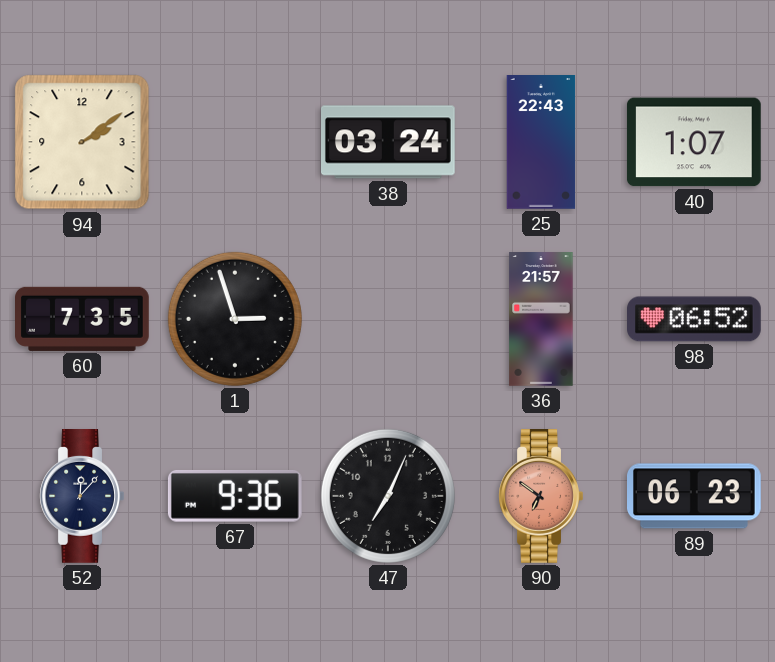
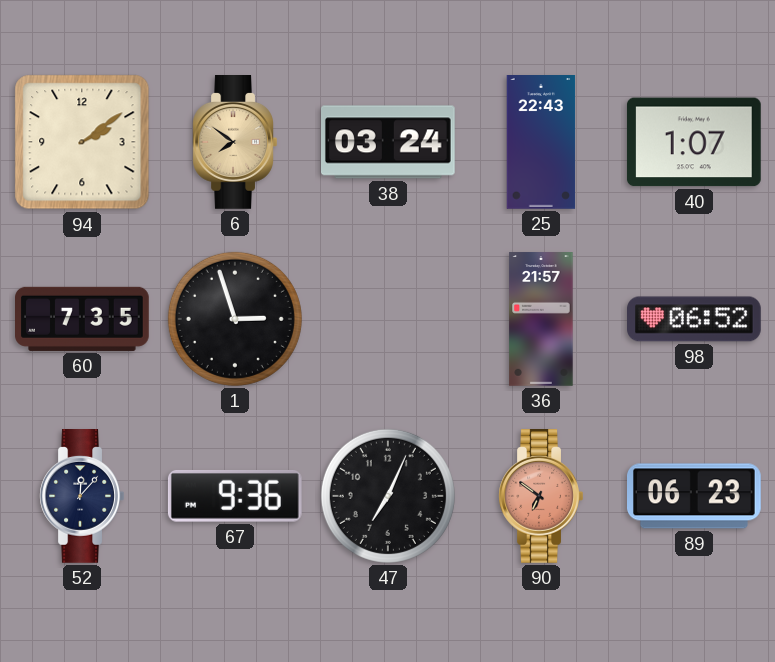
6: none -> 7:51 (235, 143)
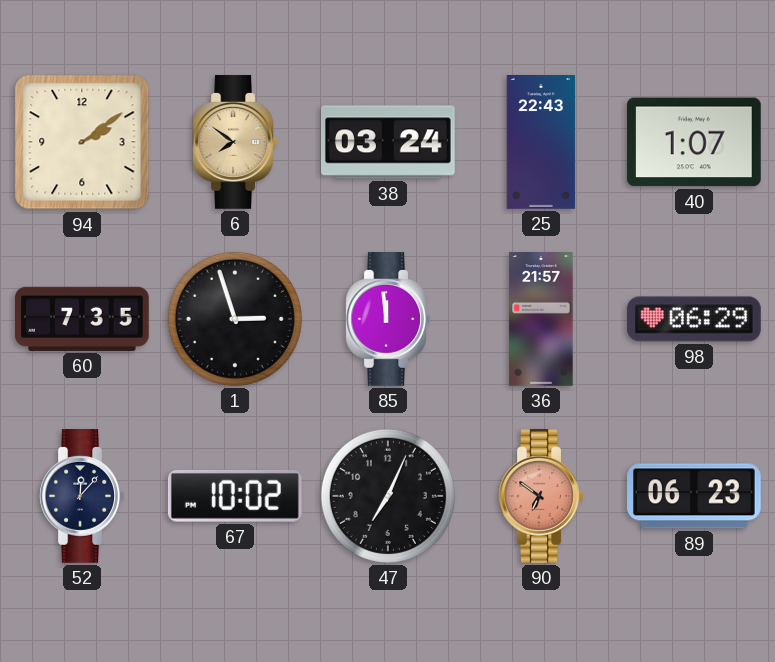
85: none -> 11:59 (388, 320)
98: 06:52 -> 06:29 (695, 319)
67: 9:36 -> 10:02 (235, 496)
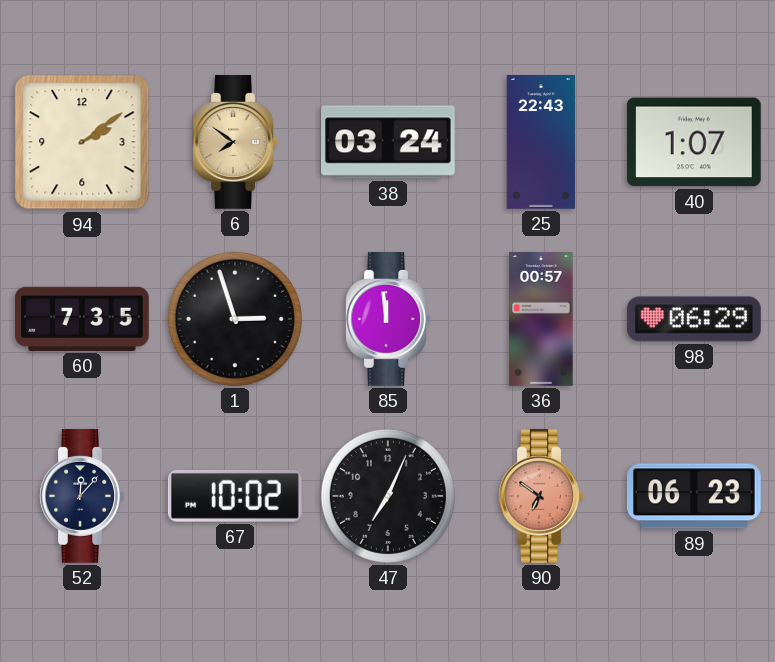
36: 21:57 -> 00:57 (541, 319)
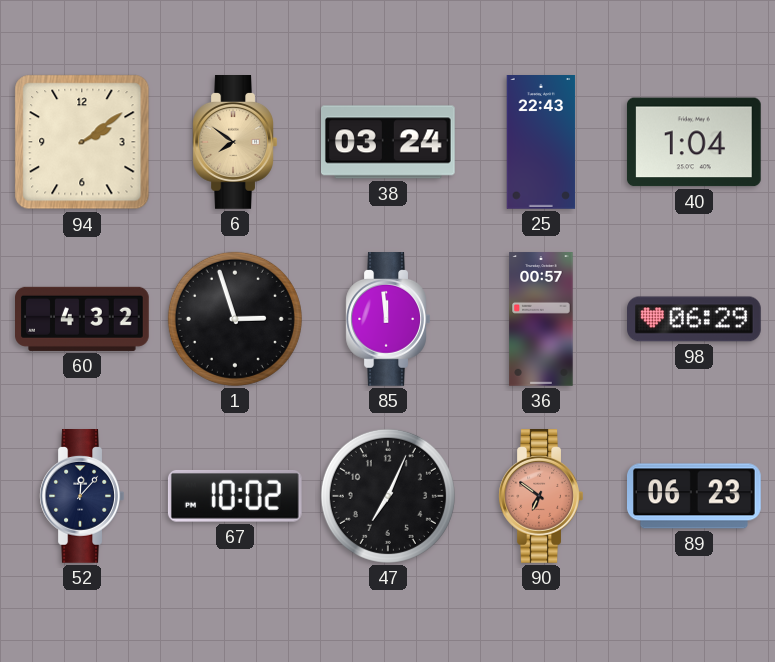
40: 1:07 -> 1:04 (694, 142)
60: 7:35 -> 4:32 (83, 319)
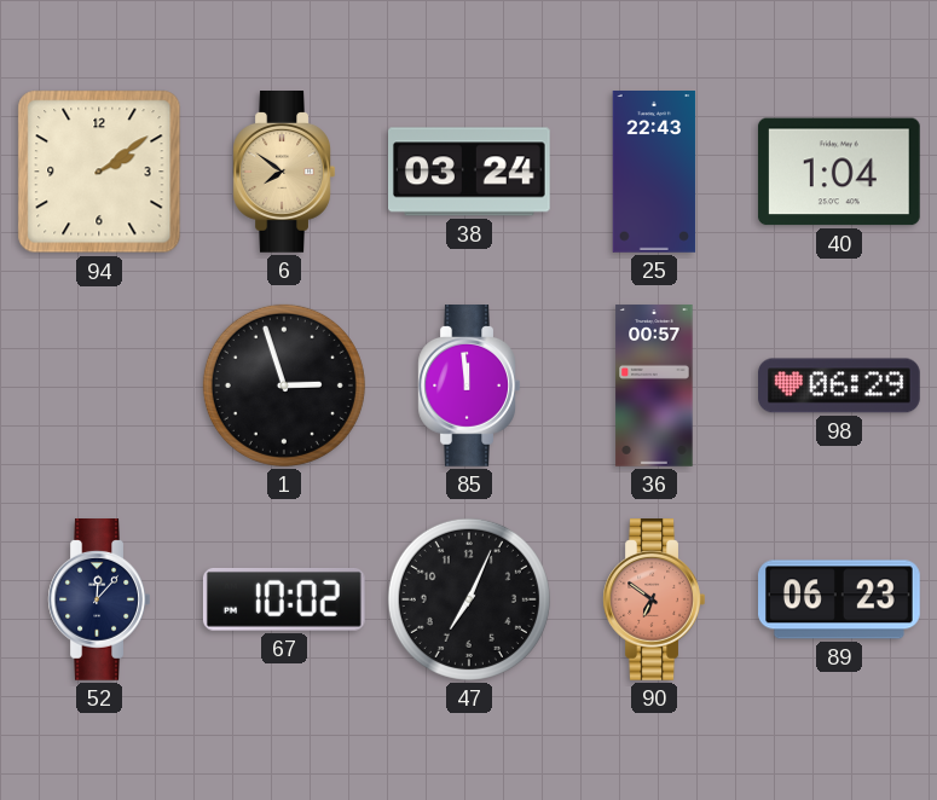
60: 4:32 -> none (83, 319)
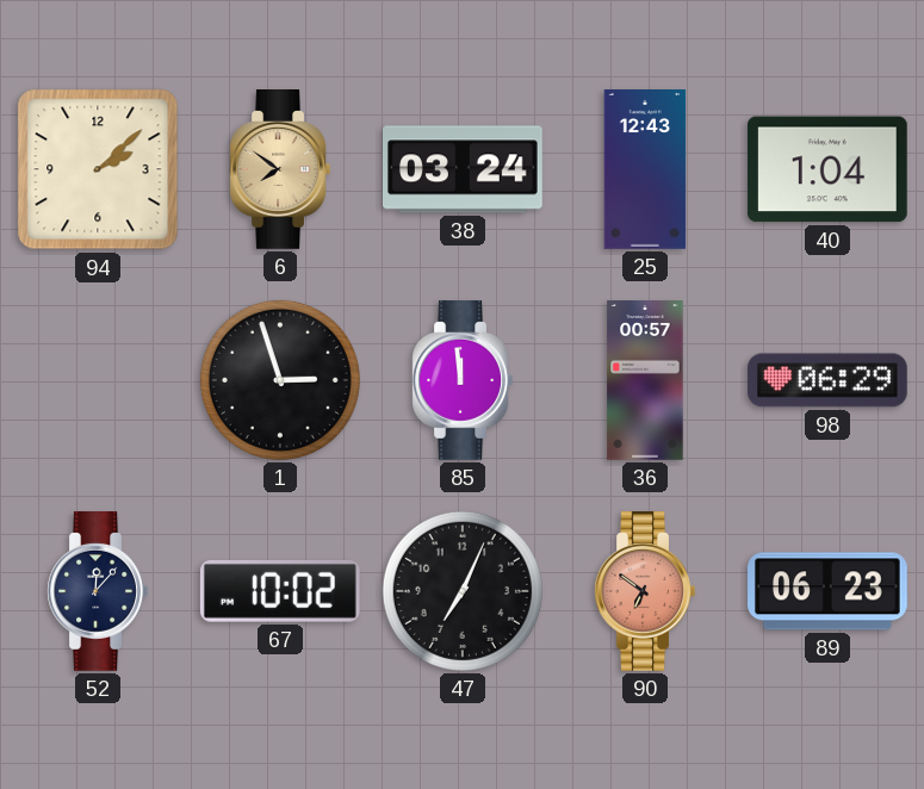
94: 2:09 -> 2:08 (98, 169)
25: 22:43 -> 12:43 (645, 169)
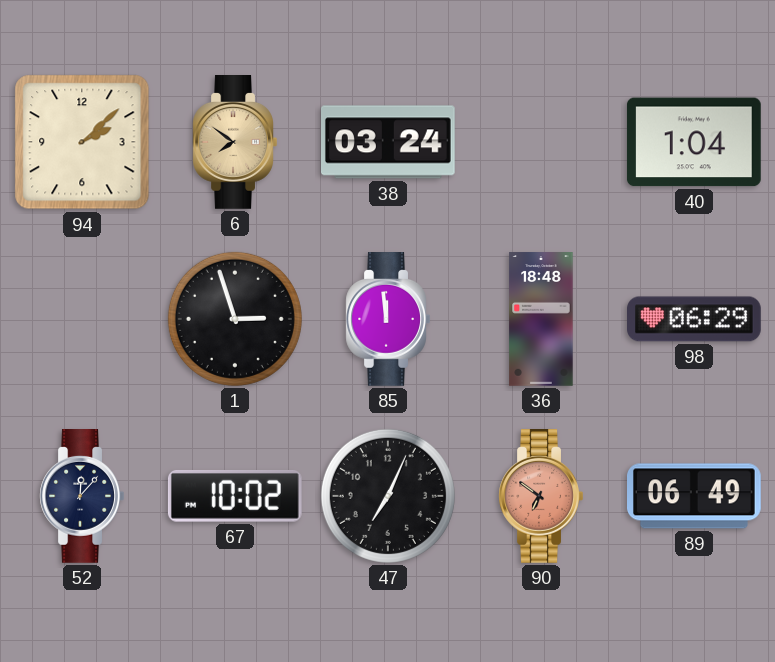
25: 12:43 -> none (645, 169)
36: 00:57 -> 18:48 (541, 319)
89: 06:23 -> 06:49 (695, 496)
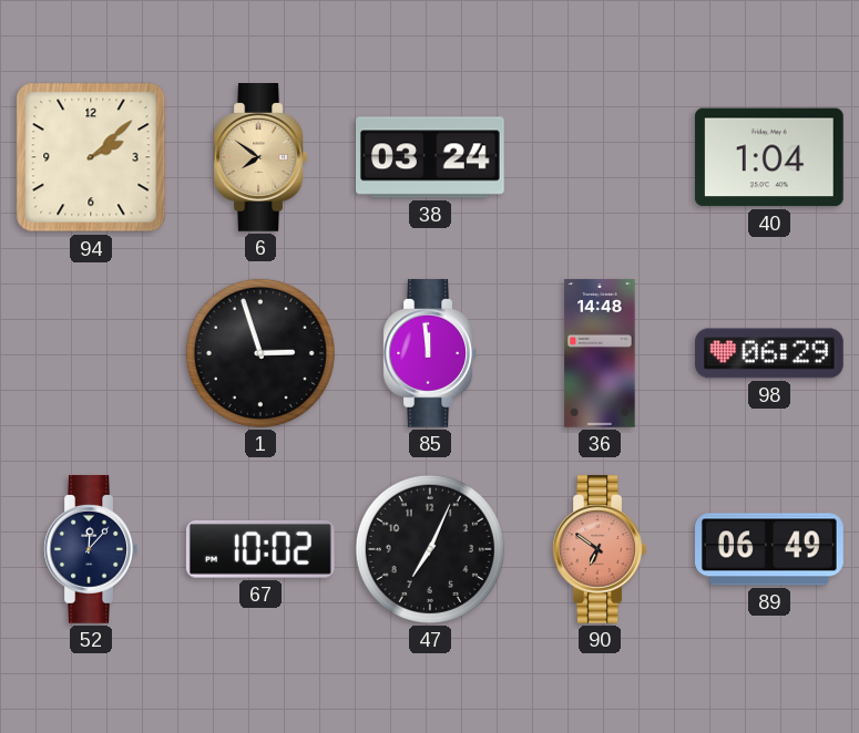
36: 18:48 -> 14:48 (600, 353)
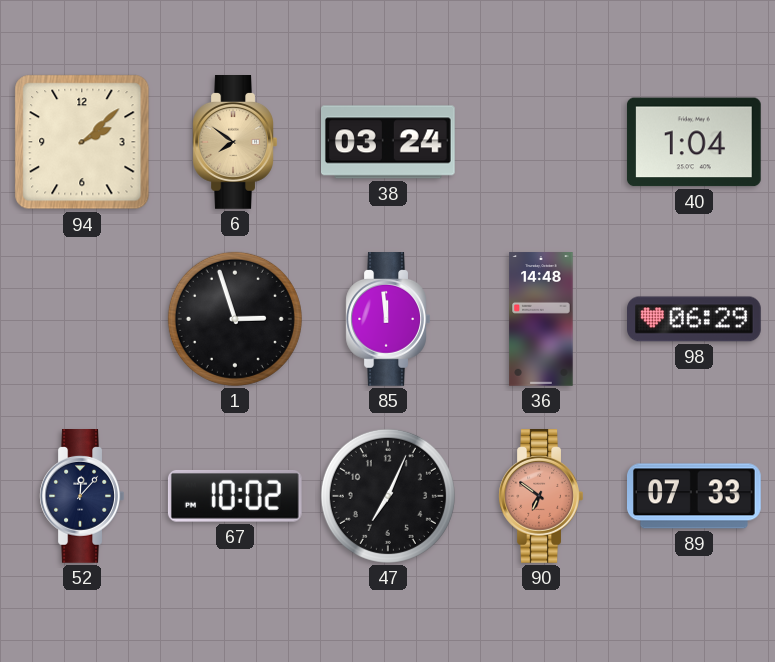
89: 06:49 -> 07:33 (695, 496)
